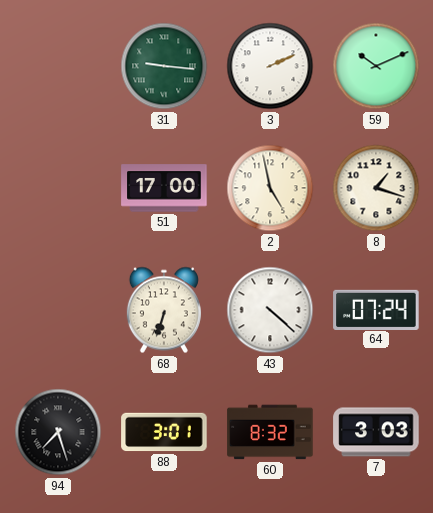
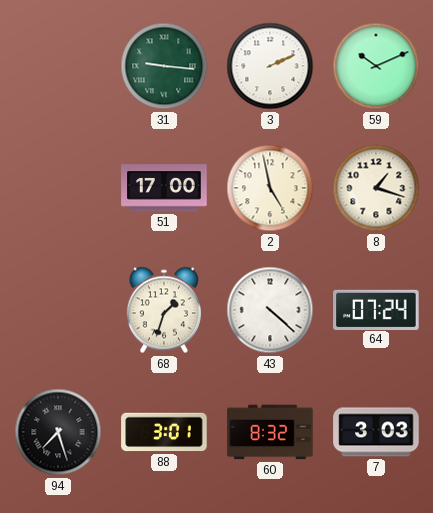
68: 6:33 -> 1:33 (164, 310)
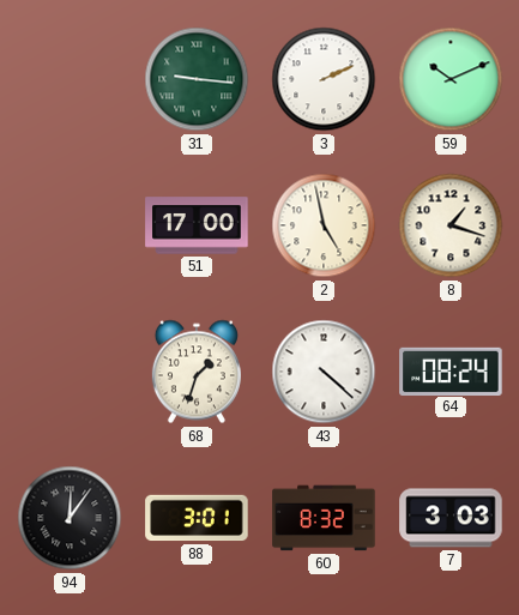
64: 07:24 -> 08:24 (451, 370)
94: 7:27 -> 12:06 (70, 518)
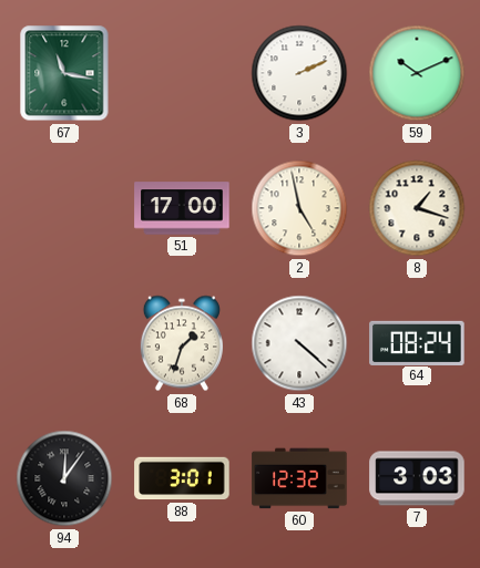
67: none -> 11:17 (64, 73)
31: 9:16 -> none (197, 79)
60: 8:32 -> 12:32 (299, 478)
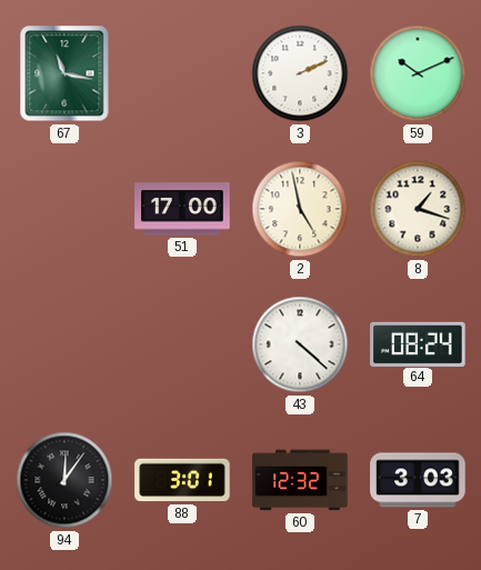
68: 1:33 -> none (182, 343)
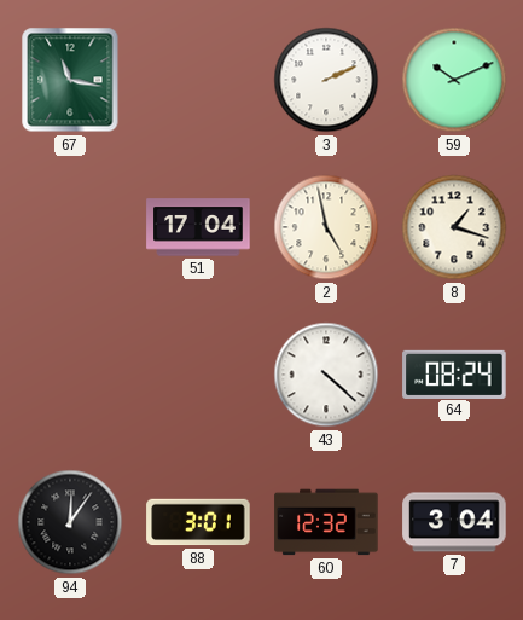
51: 17:00 -> 17:04 (198, 227)
7: 3:03 -> 3:04 (454, 522)
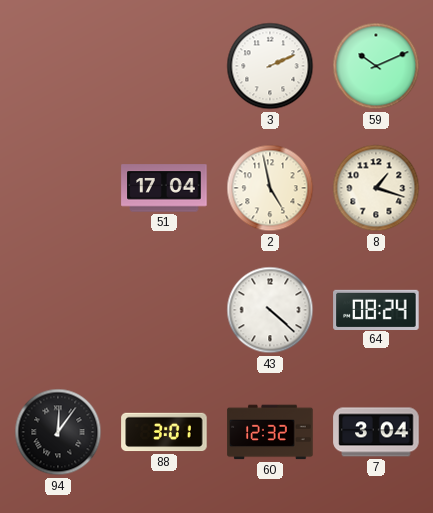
67: 11:17 -> none (70, 80)
